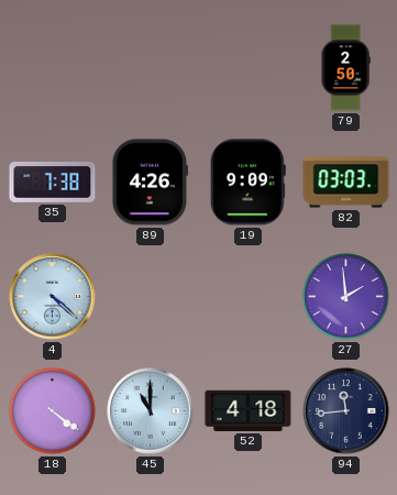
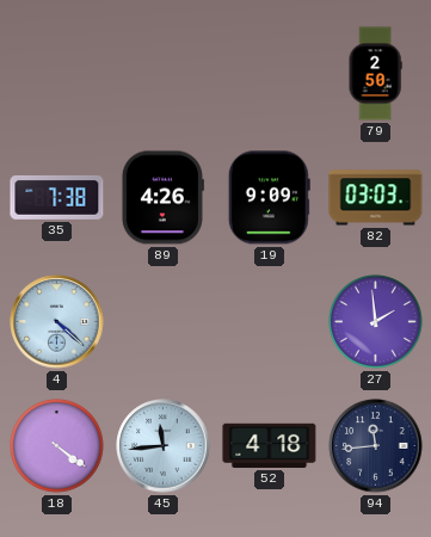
45: 11:00 -> 11:44 (164, 446)
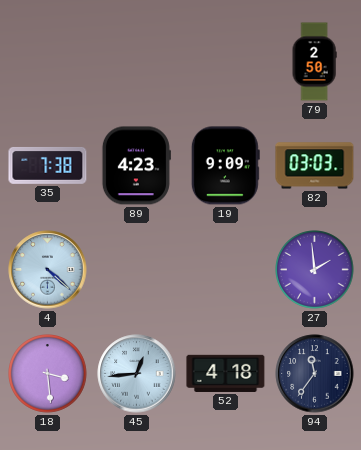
89: 4:26 -> 4:23 (136, 166)
18: 4:21 -> 3:29 (48, 374)
45: 11:44 -> 12:44 (137, 374)
94: 11:44 -> 11:36 (315, 374)
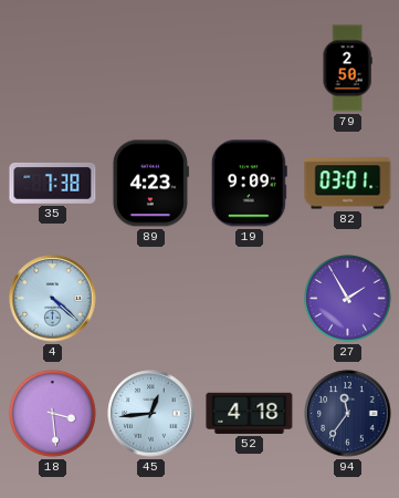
82: 03:03 -> 03:01 (348, 184)
27: 1:59 -> 1:55 (348, 299)
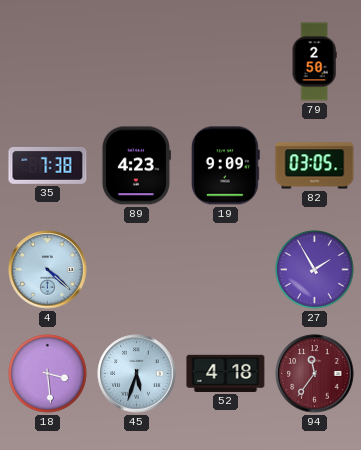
82: 03:01 -> 03:05 (315, 166)
45: 12:44 -> 5:33 (137, 374)
94 dial: navy -> burgundy (315, 374)
